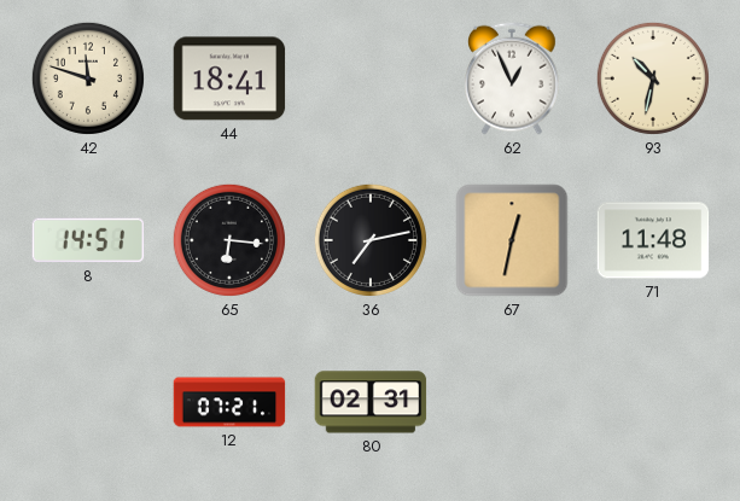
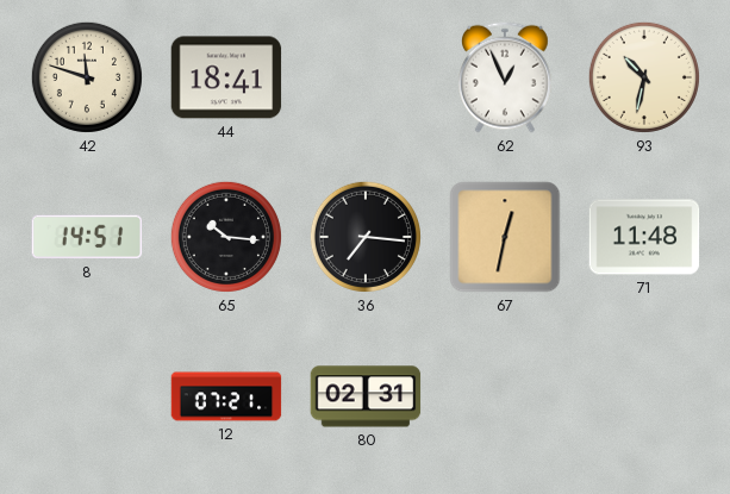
65: 6:16 -> 10:16 (226, 237)
36: 7:13 -> 7:16 (366, 237)
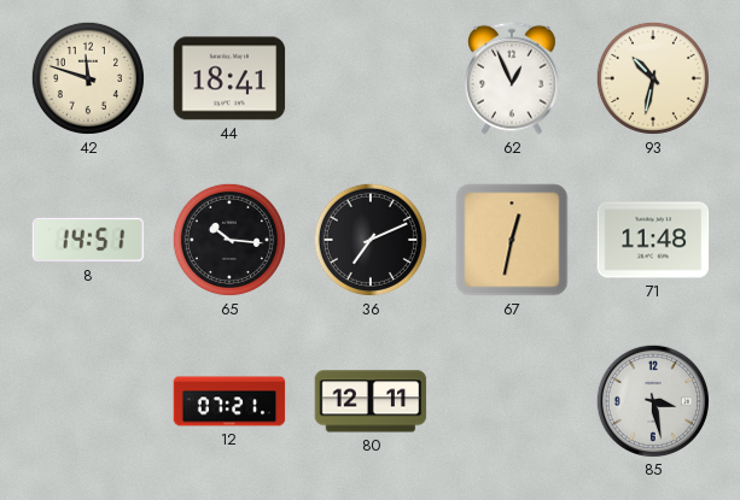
36: 7:16 -> 7:11 (371, 240)
80: 02:31 -> 12:11 (371, 401)
85: none -> 3:28 (652, 400)
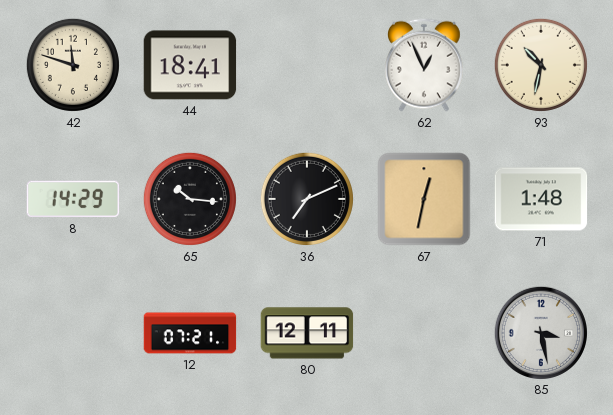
8: 14:51 -> 14:29 (73, 199)
71: 11:48 -> 1:48 (541, 199)
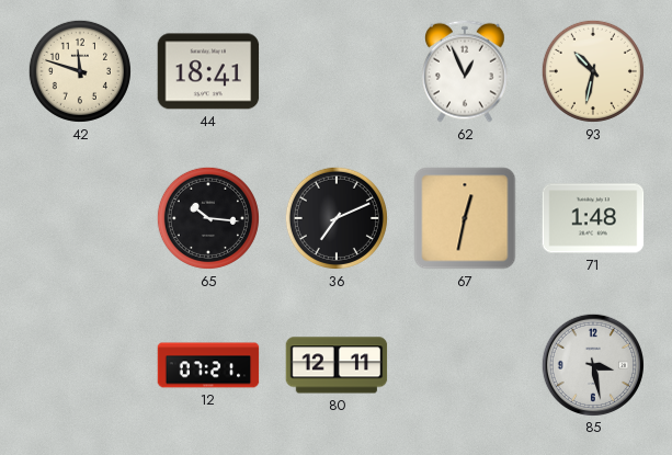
8: 14:29 -> none (73, 199)
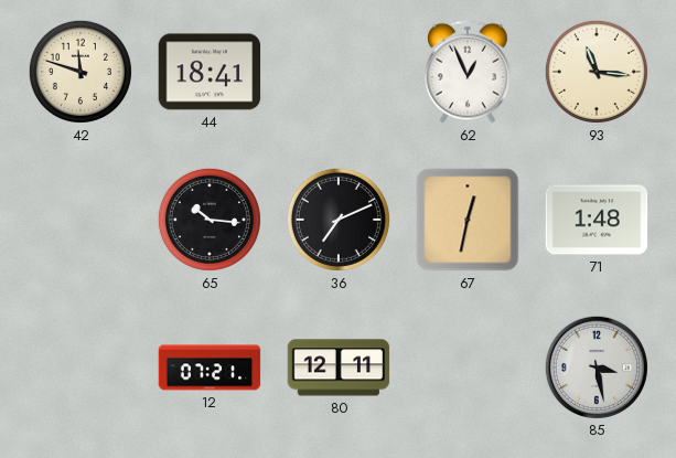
93: 10:32 -> 11:16 (597, 72)
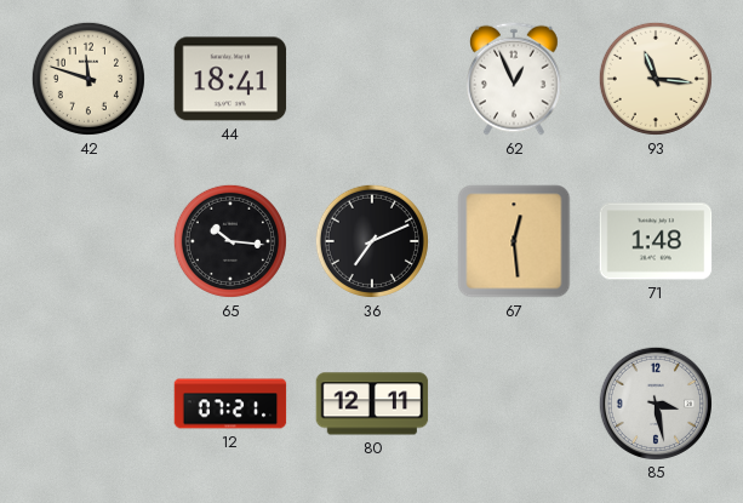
67: 12:32 -> 12:29 (514, 241)
